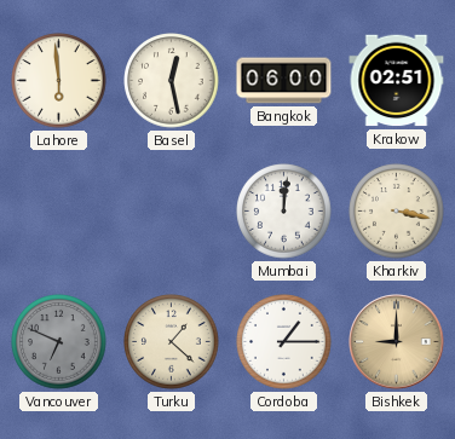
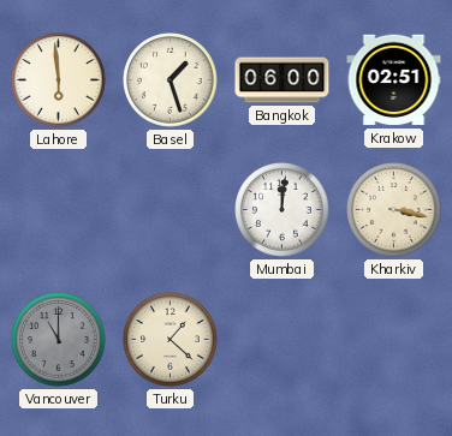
Basel: 12:28 -> 1:27 (171, 80)
Vancouver: 6:49 -> 11:00 (59, 340)
Cordoba: 1:15 -> none (284, 342)
Bishkek: 9:00 -> none (397, 342)
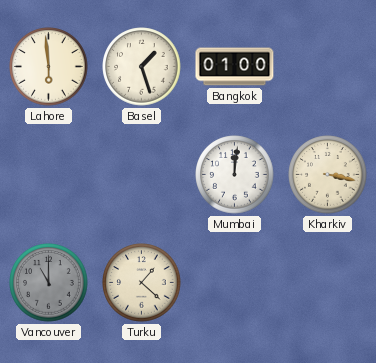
Bangkok: 06:00 -> 01:00 (235, 67)
Krakow: 02:51 -> none (394, 80)
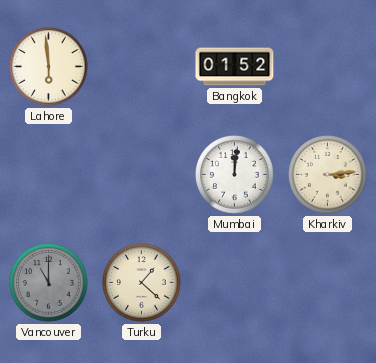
Basel: 1:27 -> none (142, 67)
Bangkok: 01:00 -> 01:52 (235, 67)
Kharkiv: 3:17 -> 3:14 (328, 175)
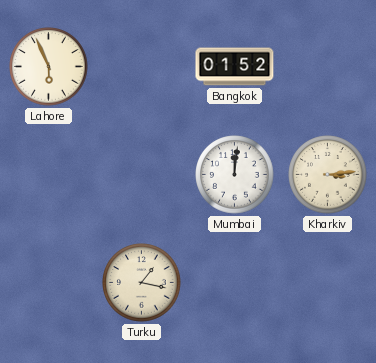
Lahore: 5:59 -> 5:56 (49, 67)
Vancouver: 11:00 -> none (49, 283)
Turku: 1:22 -> 1:17 (142, 283)
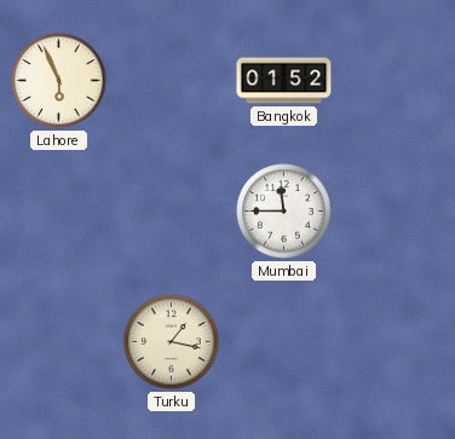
Mumbai: 12:01 -> 11:45 (284, 212)
Kharkiv: 3:14 -> none (328, 175)
